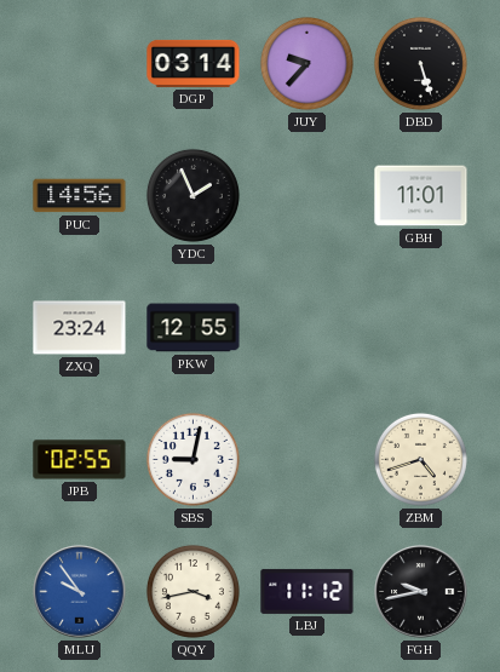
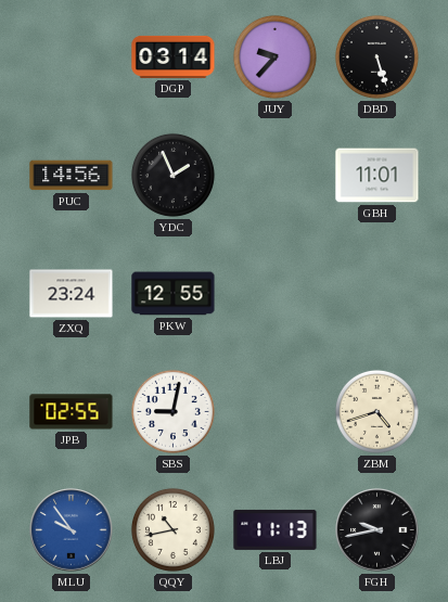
QQY: 3:43 -> 10:43 (172, 529)
LBJ: 11:12 -> 11:13 (276, 529)
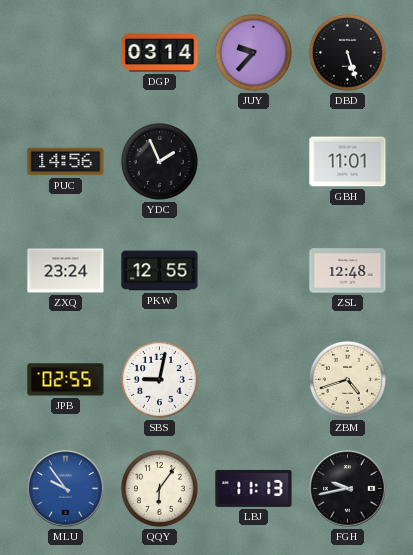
ZSL: none -> 12:48 (348, 271)
QQY: 10:43 -> 6:06 (159, 488)
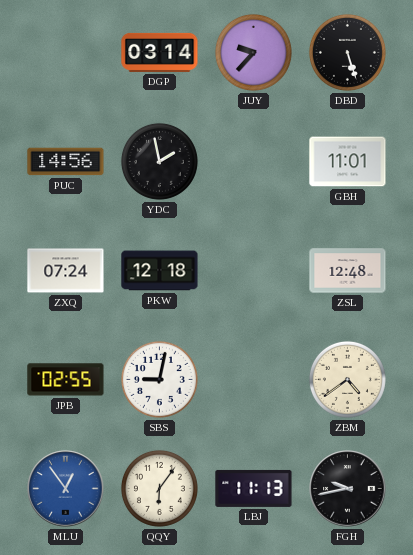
YDC: 1:56 -> 1:58 (159, 161)
ZXQ: 23:24 -> 07:24 (66, 271)
PKW: 12:55 -> 12:18 (160, 271)
ZBM: 4:42 -> 4:39 (347, 379)
MLU: 9:54 -> 12:54 (66, 489)
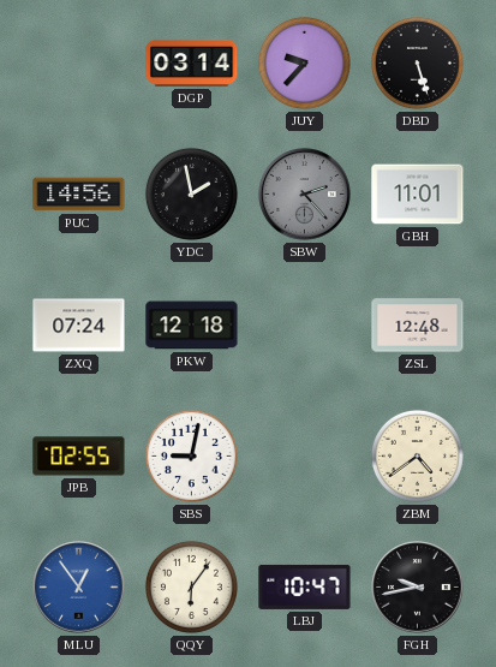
SBW: none -> 2:23 (305, 195)
LBJ: 11:13 -> 10:47 (305, 586)
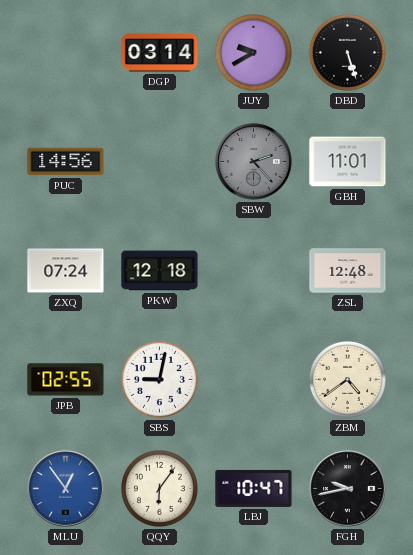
JUY: 9:37 -> 9:40 (253, 52)
YDC: 1:58 -> none (191, 193)
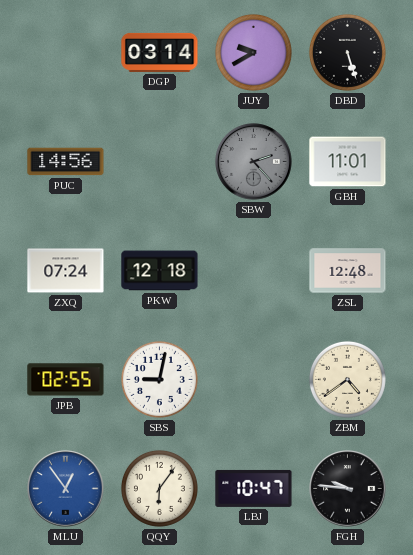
FGH: 9:43 -> 9:46 (348, 489)
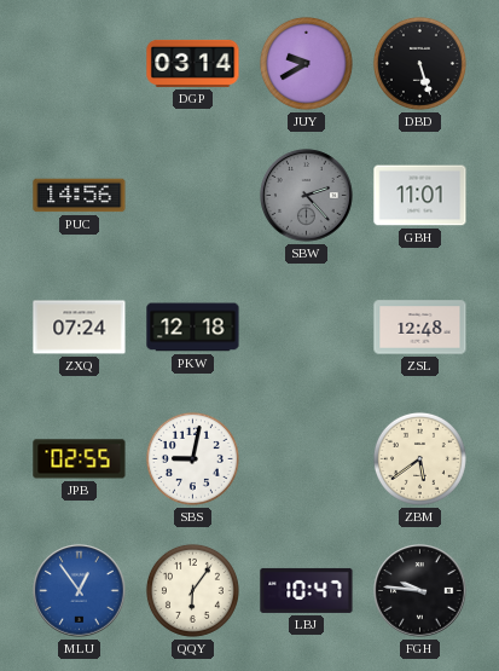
ZBM: 4:39 -> 5:39 (419, 458)
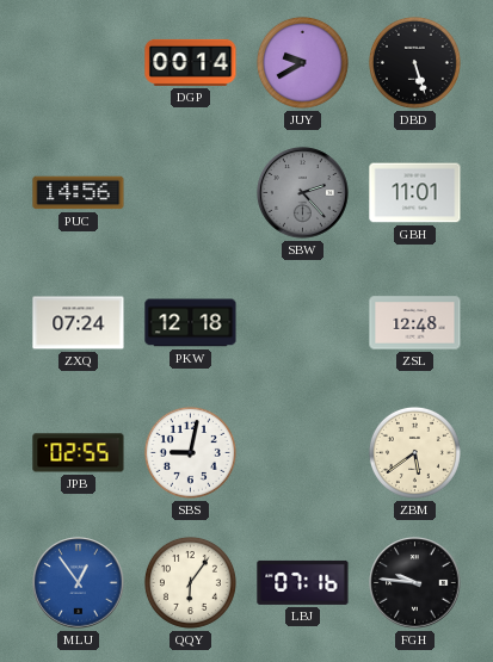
DGP: 03:14 -> 00:14 (191, 62)
LBJ: 10:47 -> 07:16 (303, 582)
